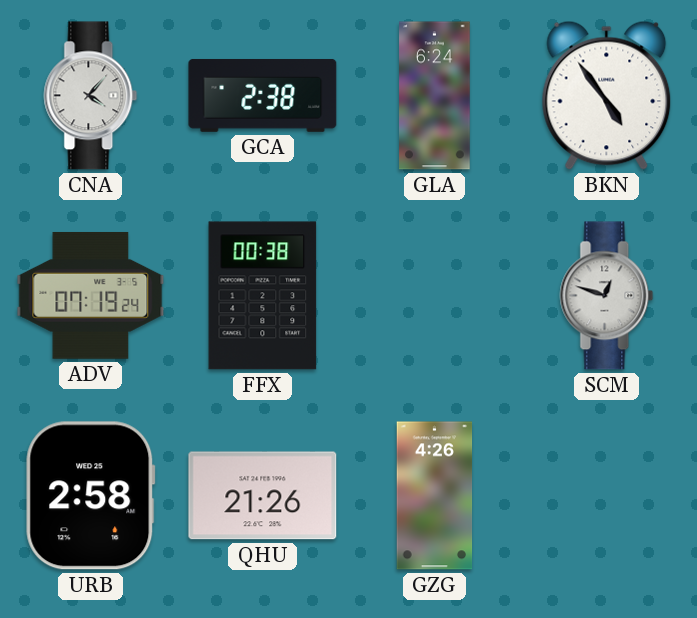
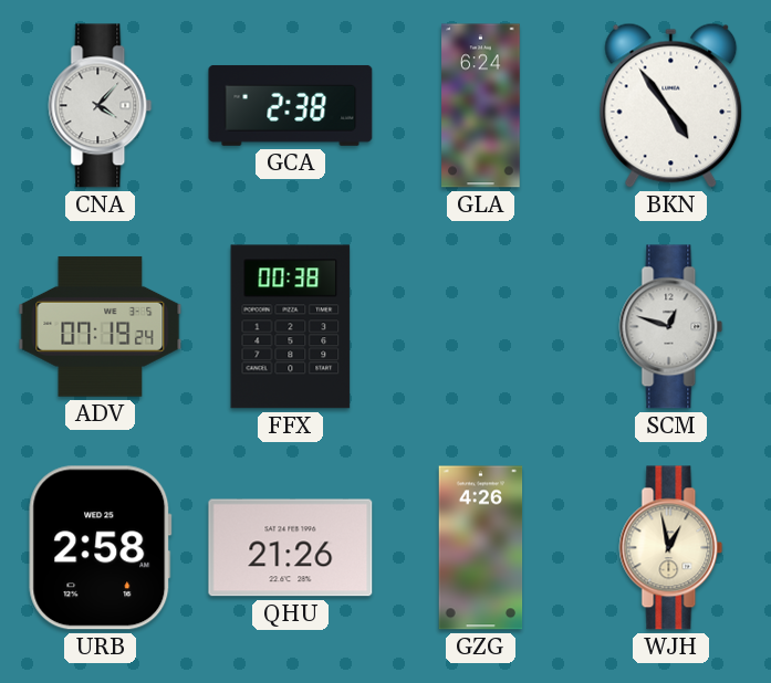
WJH: none -> 12:58 (671, 548)
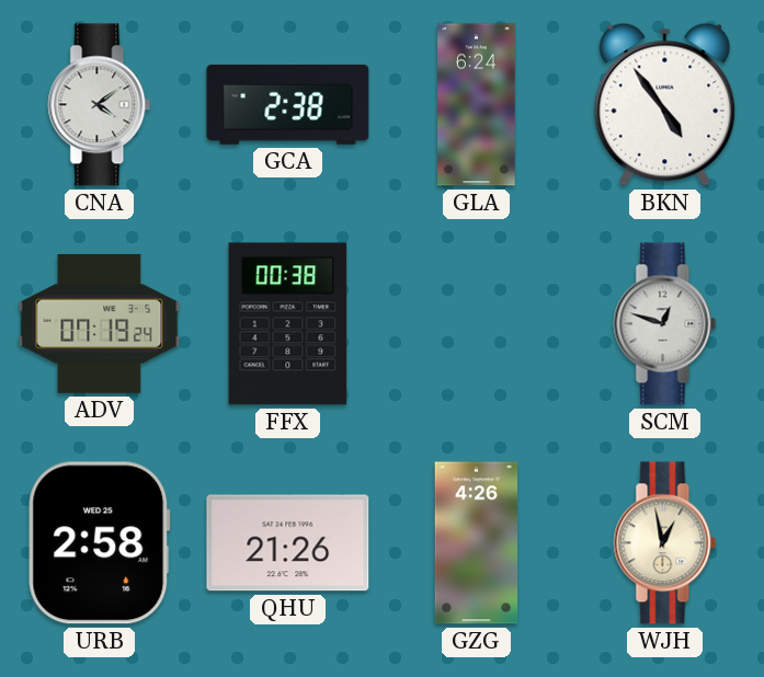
CNA: 4:07 -> 4:09 (100, 105)
